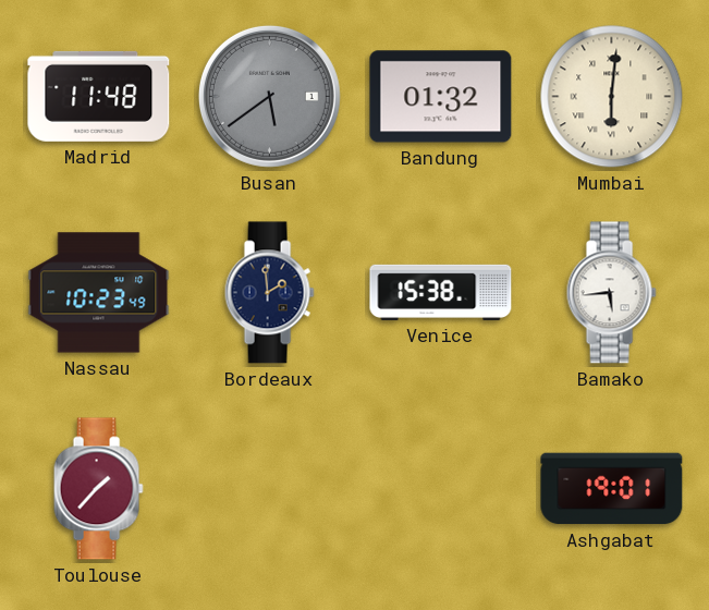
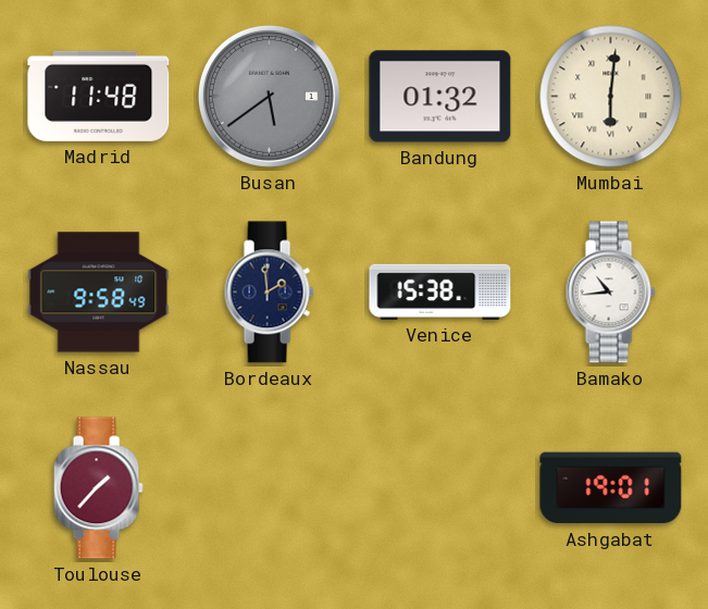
Nassau: 10:23 -> 9:58 (99, 293)
Bamako: 5:44 -> 10:44 (610, 293)
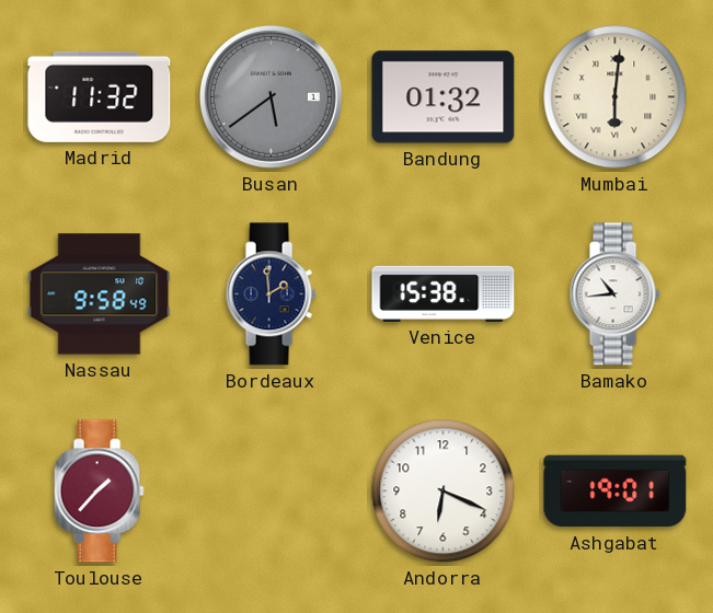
Madrid: 11:48 -> 11:32 (100, 96)
Andorra: none -> 6:19 (444, 491)
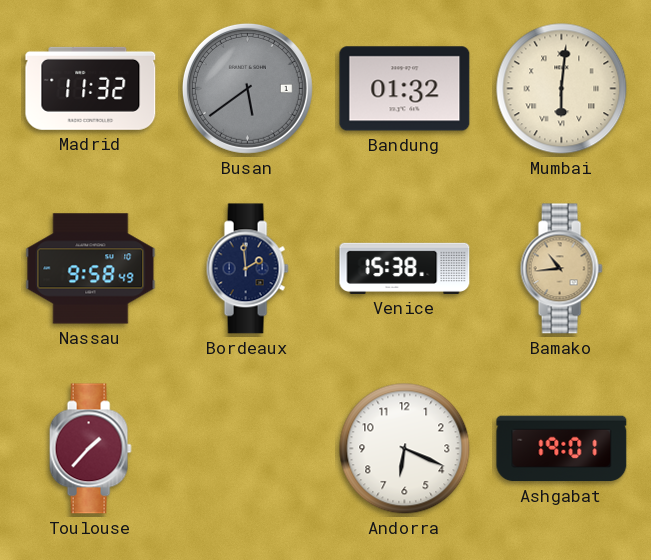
Bamako dial: white -> champagne (561, 269)
